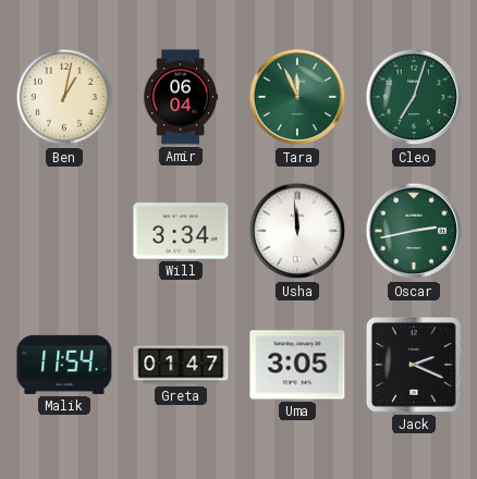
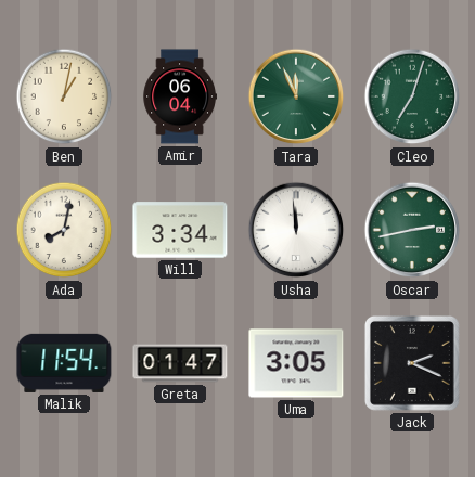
Ada: none -> 8:02 (64, 230)
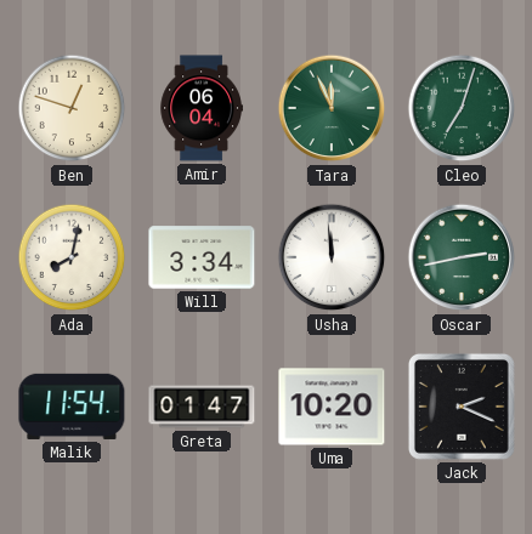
Ben: 1:02 -> 12:48 (72, 108)
Uma: 3:05 -> 10:20 (332, 407)
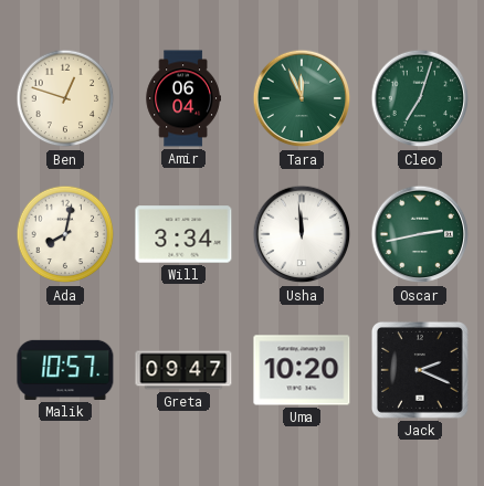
Malik: 11:54 -> 10:57 (65, 370)
Greta: 01:47 -> 09:47 (183, 370)
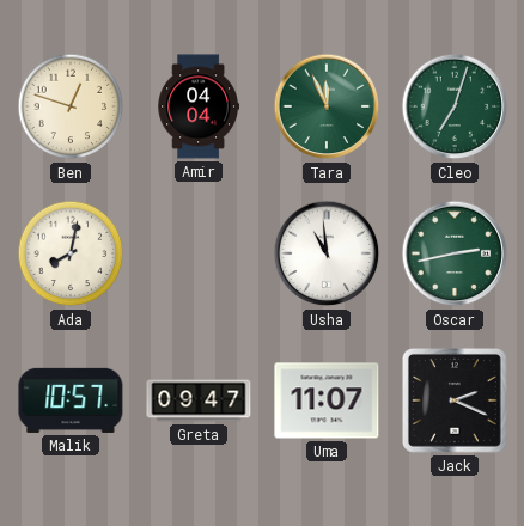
Amir: 06:04 -> 04:04 (199, 106)
Will: 3:34 -> none (183, 234)
Usha: 11:59 -> 10:59 (327, 253)
Uma: 10:20 -> 11:07 (327, 400)
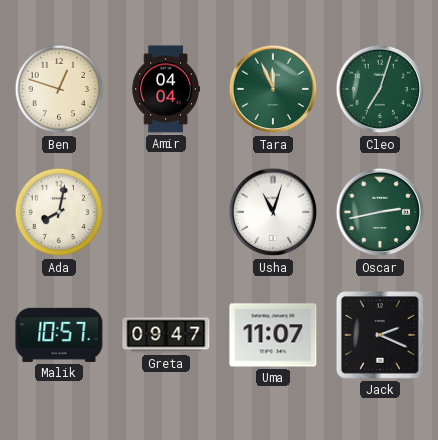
Usha: 10:59 -> 11:03 (273, 212)
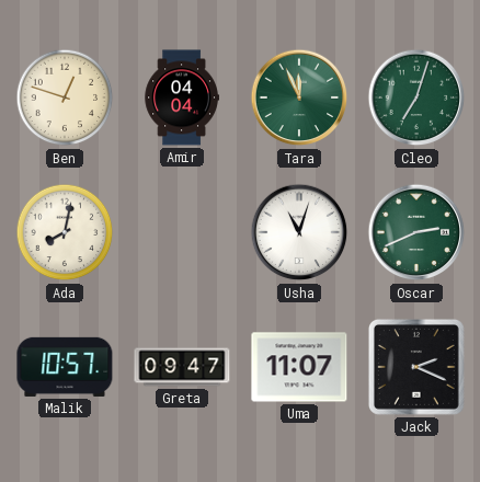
Oscar: 2:43 -> 2:41 (416, 232)
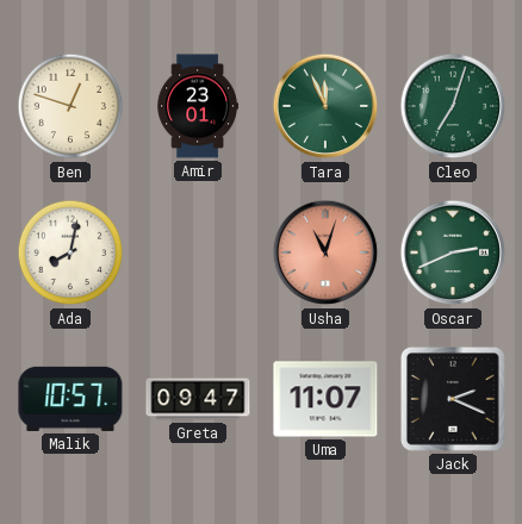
Amir: 04:04 -> 23:01 (198, 106)
Usha dial: white -> salmon (325, 252)
